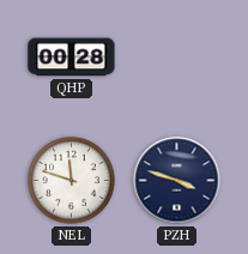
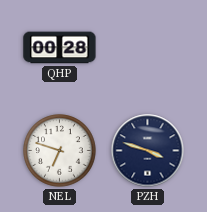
NEL: 11:48 -> 6:48 (60, 151)
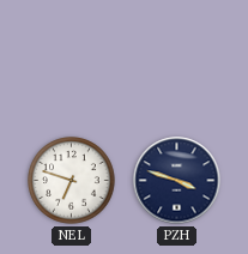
QHP: 00:28 -> none (60, 48)
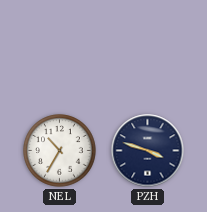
NEL: 6:48 -> 10:35 (60, 151)
